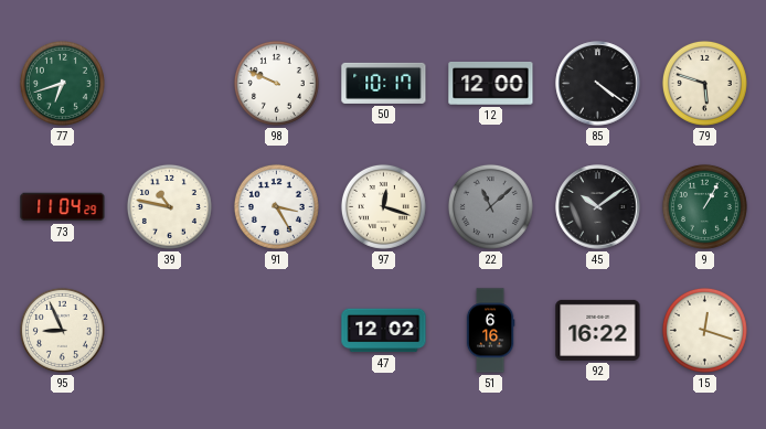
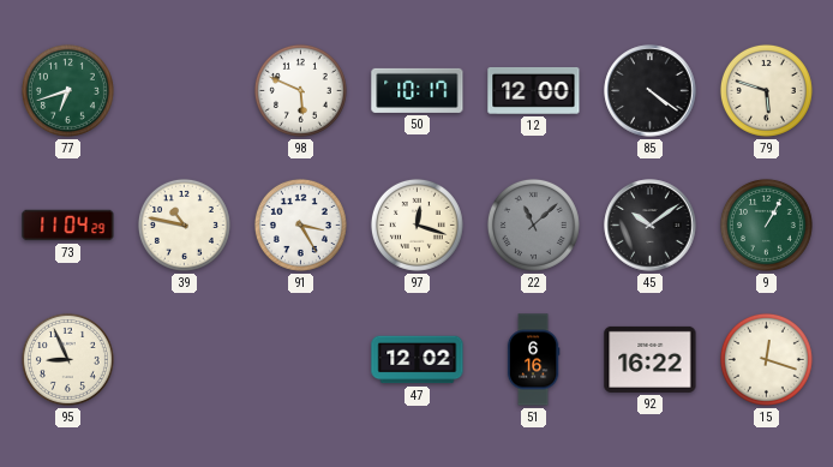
98: 9:49 -> 5:49 (300, 90)
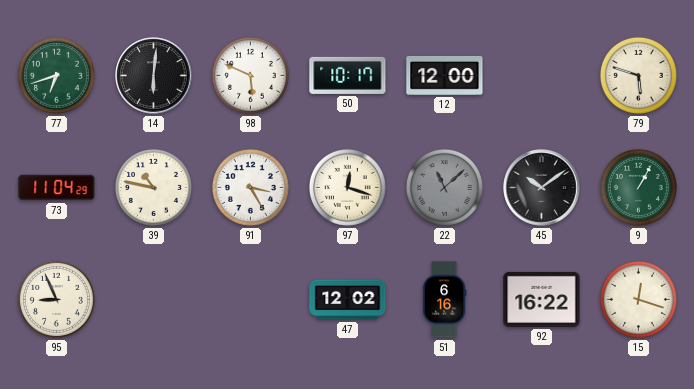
14: none -> 6:01 (154, 76)
85: 4:21 -> none (651, 91)
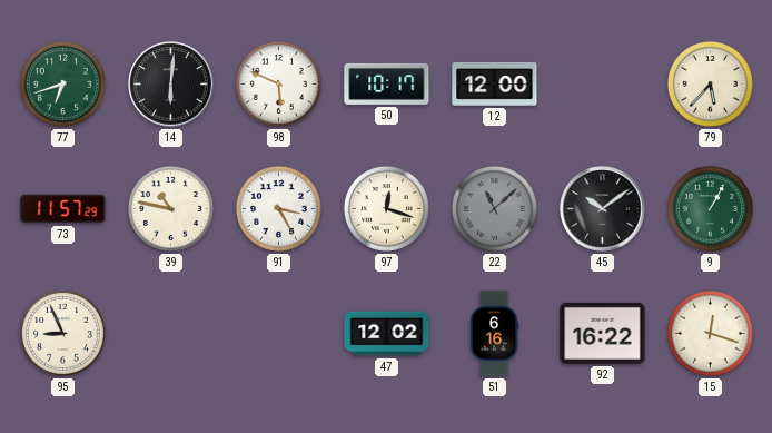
79: 5:48 -> 5:37 (710, 83)
73: 11:04 -> 11:57 (63, 209)
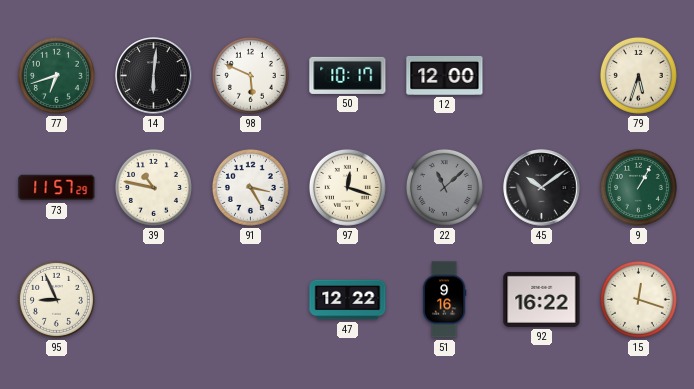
79: 5:37 -> 5:33 (638, 75)
47: 12:02 -> 12:22 (348, 300)
51: 6:16 -> 9:16 (444, 300)
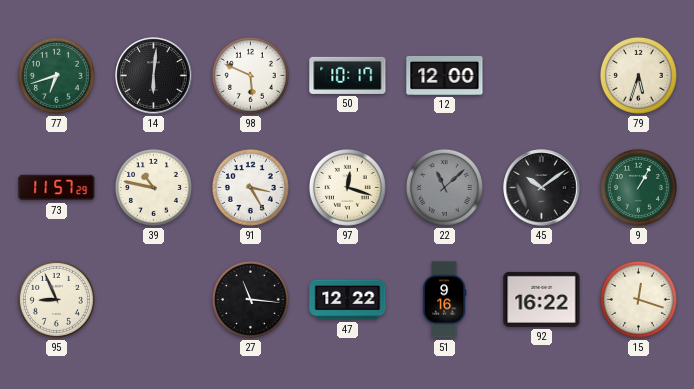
27: none -> 11:16 (250, 299)
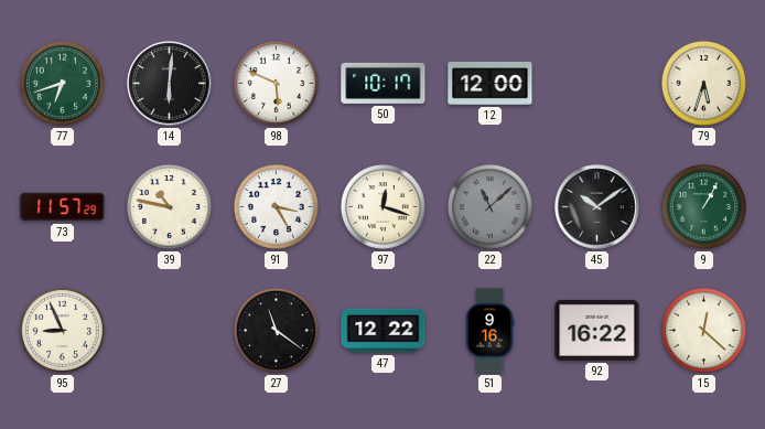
27: 11:16 -> 11:21 (276, 330)
15: 12:18 -> 12:22 (703, 330)
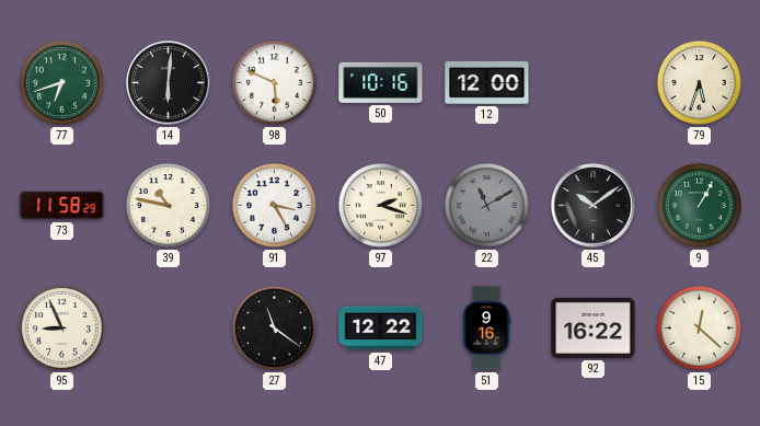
50: 10:17 -> 10:16 (381, 82)
73: 11:57 -> 11:58 (62, 206)
97: 12:18 -> 2:18 (380, 205)
22: 11:08 -> 11:10 (486, 205)
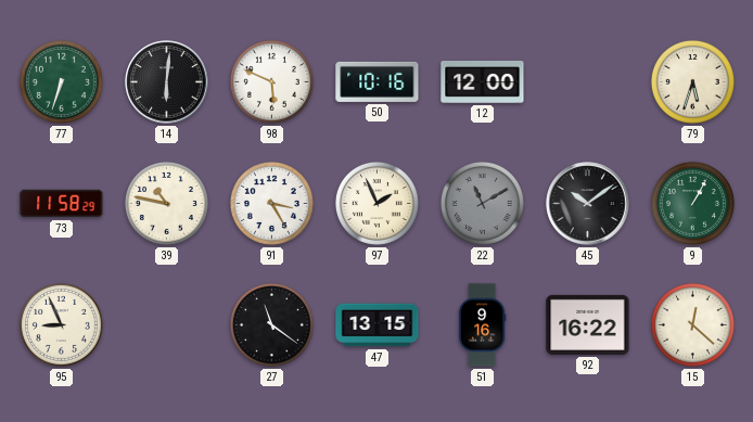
77: 6:42 -> 6:33 (61, 81)
97: 2:18 -> 1:56 (376, 203)
47: 12:22 -> 13:15 (378, 325)
